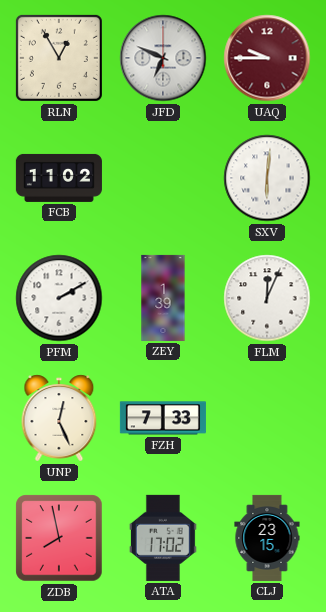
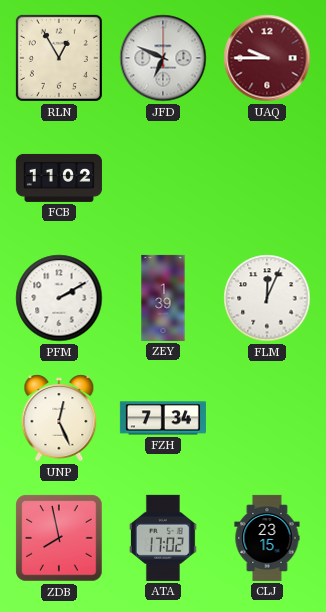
SXV: 6:01 -> none (267, 178)
FZH: 7:33 -> 7:34 (163, 418)
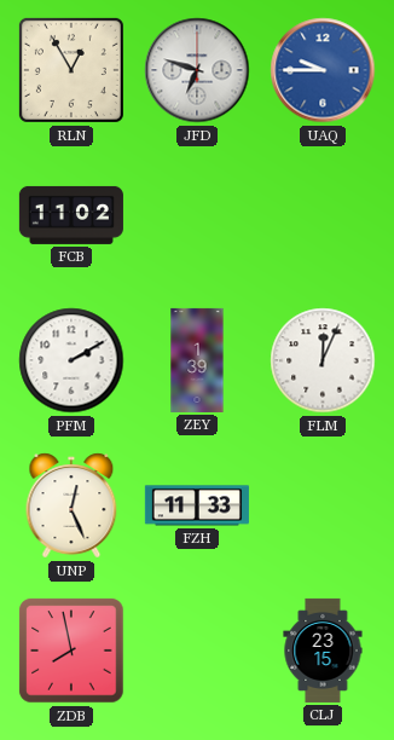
JFD: 6:49 -> 6:48 (197, 70)
UAQ dial: burgundy -> blue (323, 70)
FZH: 7:34 -> 11:33 (197, 505)
ATA: 17:02 -> none (163, 538)
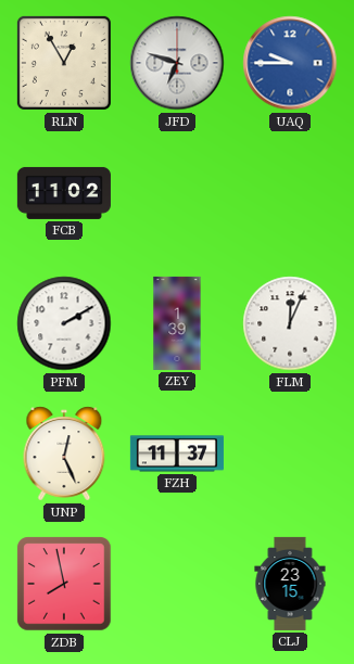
FZH: 11:33 -> 11:37 (177, 454)
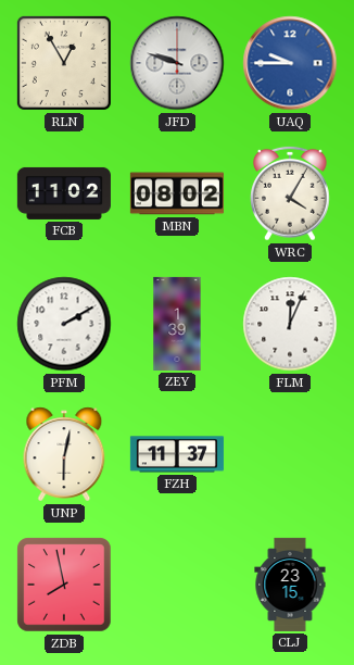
JFD: 6:48 -> 9:48 (177, 63)
MBN: none -> 08:02 (177, 193)
WRC: none -> 4:05 (290, 193)
UNP: 12:26 -> 6:02 (64, 454)
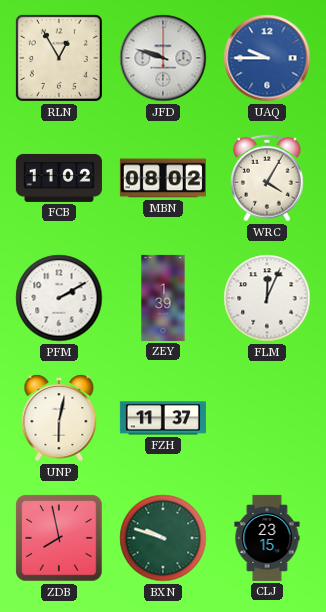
BXN: none -> 9:48 (163, 538)
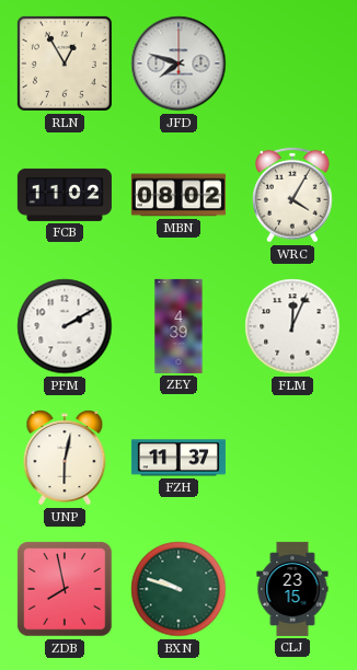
JFD: 9:48 -> 7:48 (178, 63)
UAQ: 9:45 -> none (267, 58)
ZEY: 1:39 -> 4:39 (178, 326)
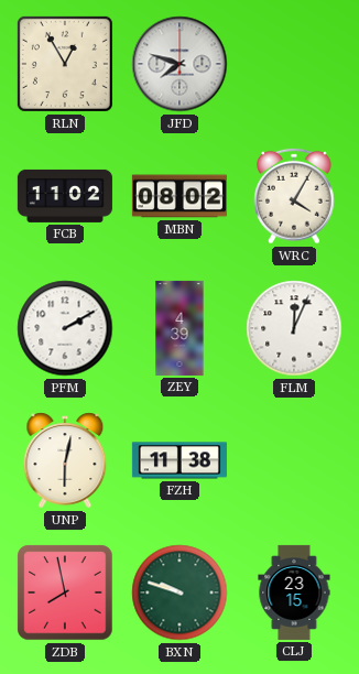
FZH: 11:37 -> 11:38 (179, 460)
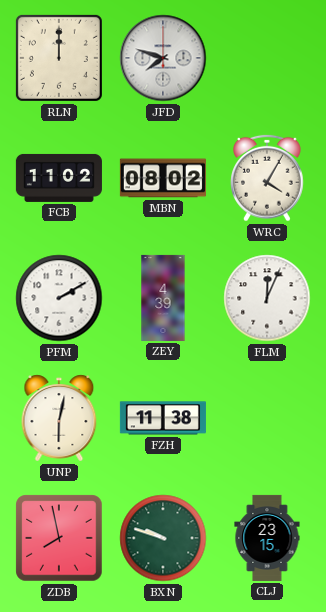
RLN: 12:55 -> 12:00 (59, 58)
